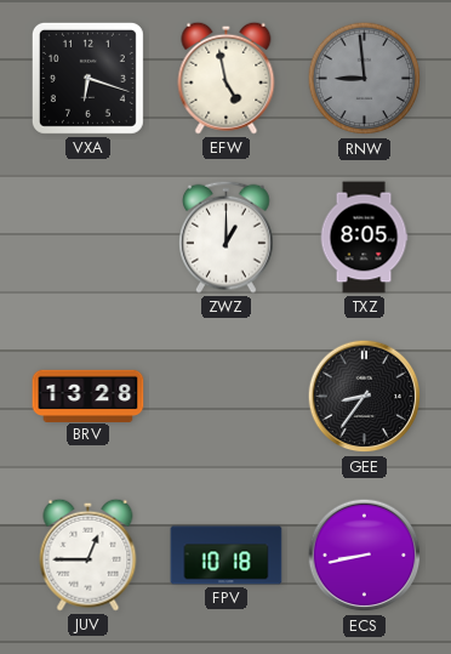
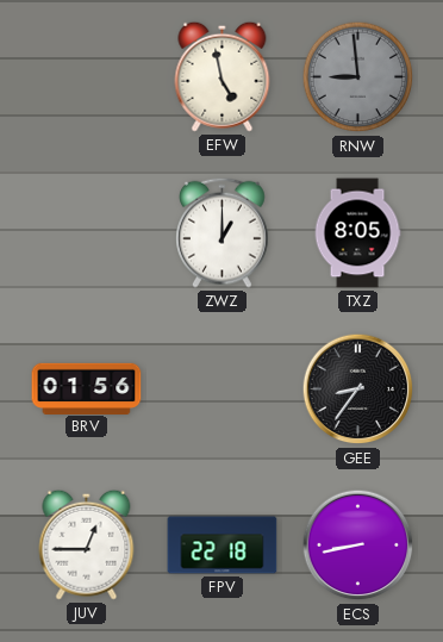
VXA: 6:18 -> none (87, 78)
BRV: 13:28 -> 01:56 (87, 388)
FPV: 10:18 -> 22:18 (223, 546)
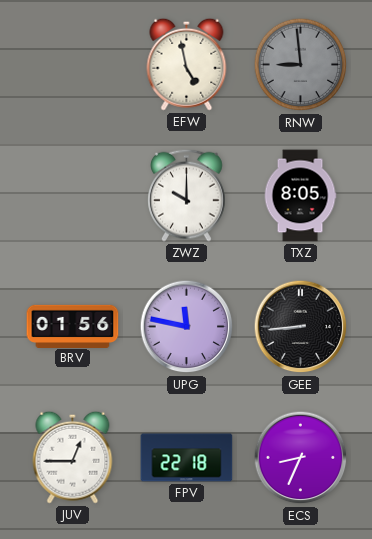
ZWZ: 1:00 -> 10:00 (187, 195)
UPG: none -> 11:47 (187, 327)
GEE: 8:36 -> 8:44 (301, 327)
ECS: 8:43 -> 8:34 (301, 458)
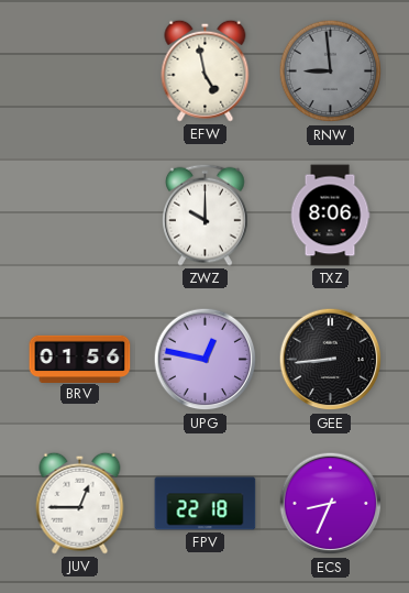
TXZ: 8:05 -> 8:06 (330, 216)
UPG: 11:47 -> 12:47 (206, 360)
